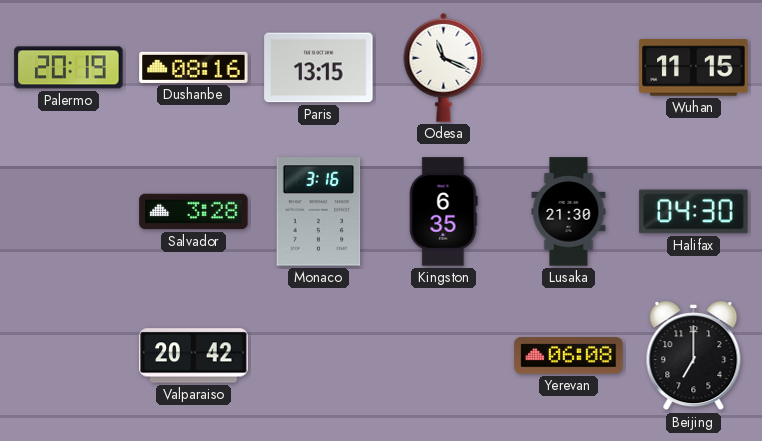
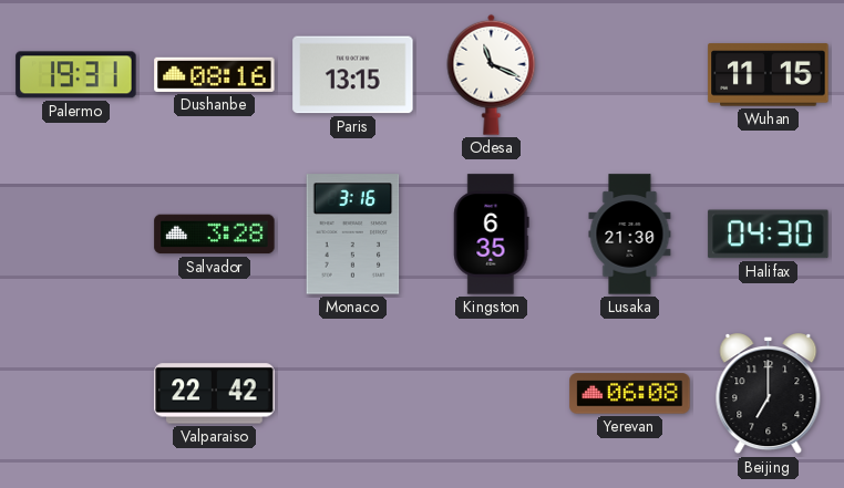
Palermo: 20:19 -> 19:31 (76, 75)
Valparaiso: 20:42 -> 22:42 (215, 394)
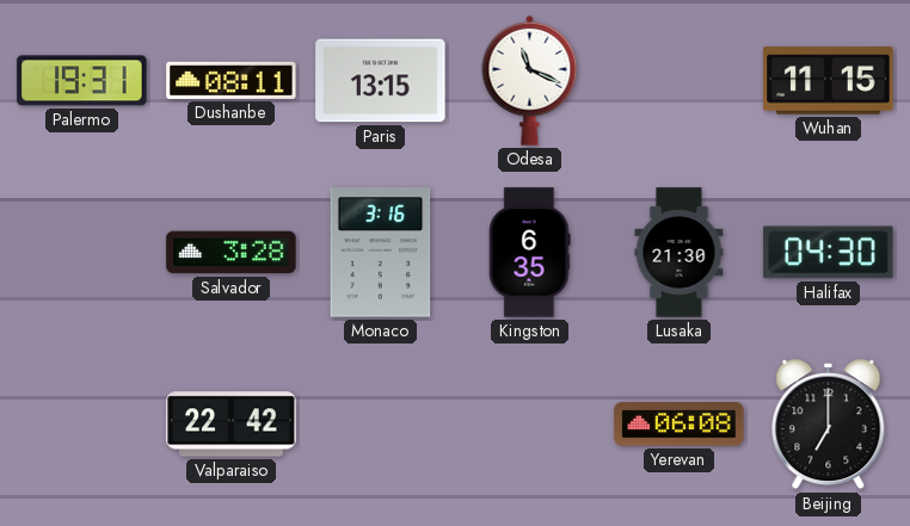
Dushanbe: 08:16 -> 08:11 (232, 80)
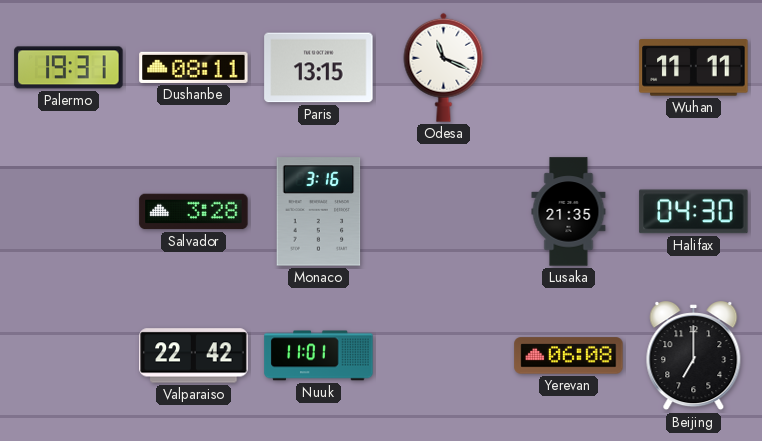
Wuhan: 11:15 -> 11:11 (694, 68)
Kingston: 6:35 -> none (530, 253)
Lusaka: 21:30 -> 21:35 (569, 212)
Nuuk: none -> 11:01 (319, 356)
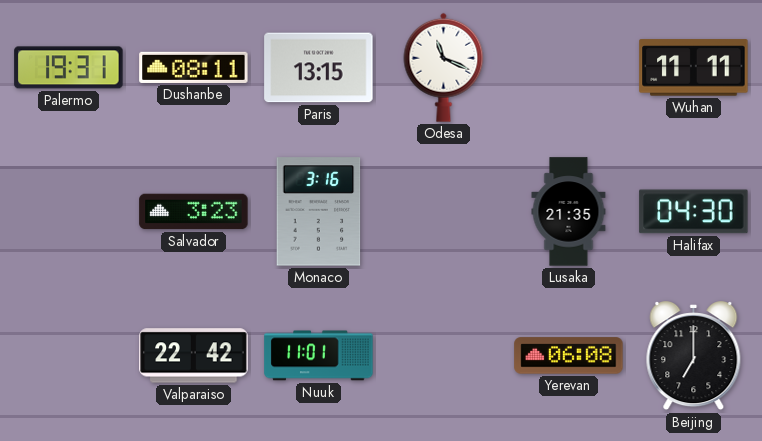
Salvador: 3:28 -> 3:23 (194, 212)
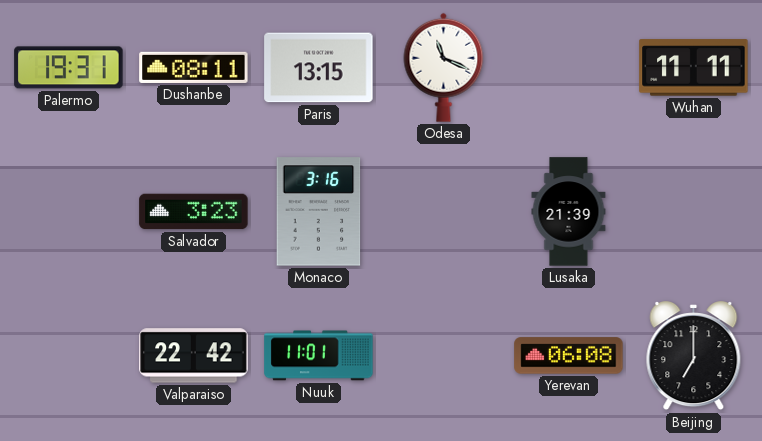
Lusaka: 21:35 -> 21:39 (569, 212)
Halifax: 04:30 -> none (694, 212)
